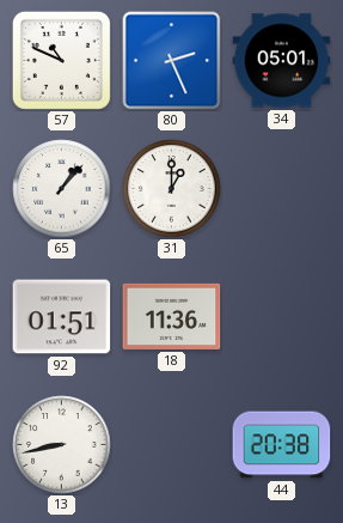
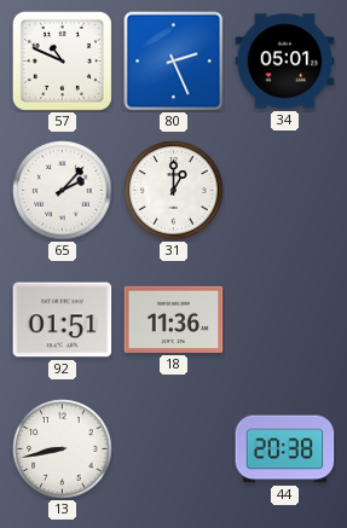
65: 1:07 -> 2:07 (63, 191)
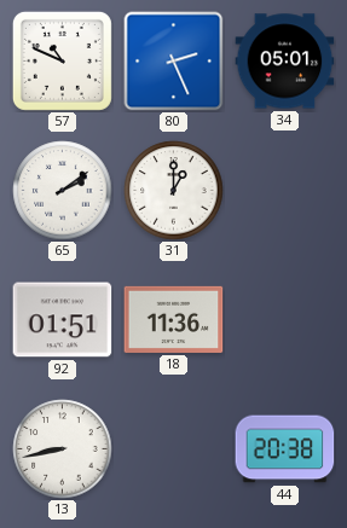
65: 2:07 -> 2:09 (63, 191)
